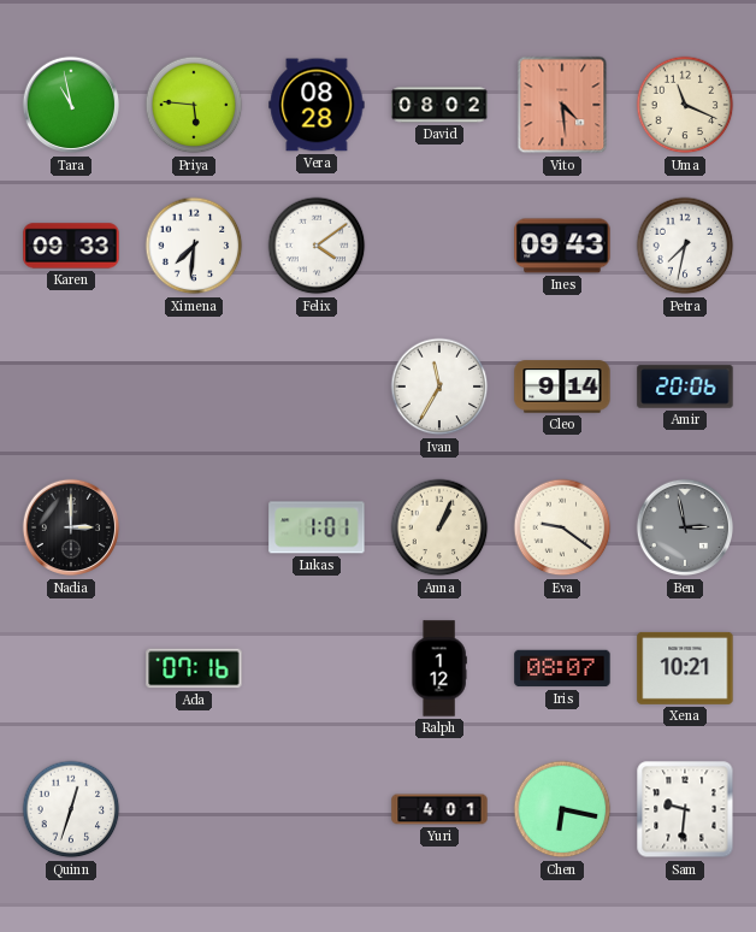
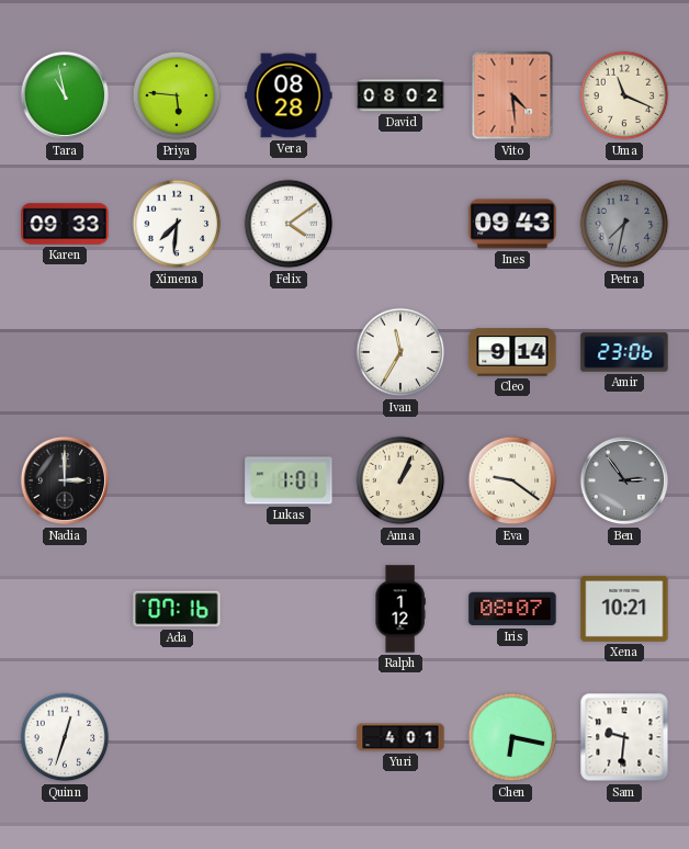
Petra dial: white -> grey (624, 224)
Amir: 20:06 -> 23:06 (624, 352)
Ben: 2:58 -> 2:54 (624, 480)
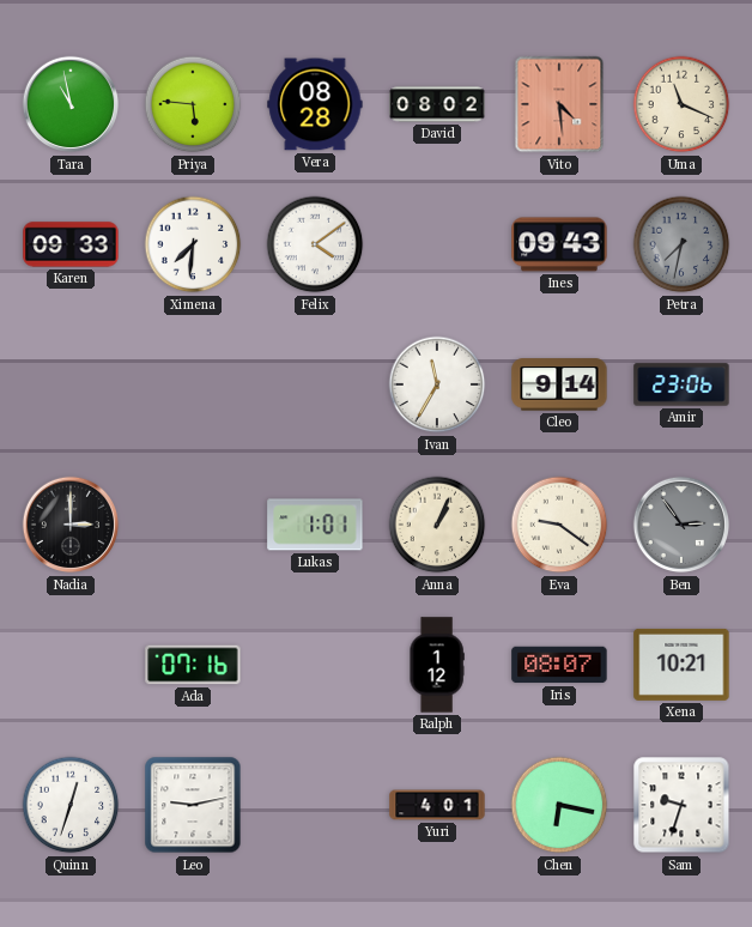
Leo: none -> 9:13 (193, 805)
Sam: 9:31 -> 9:33 (681, 805)
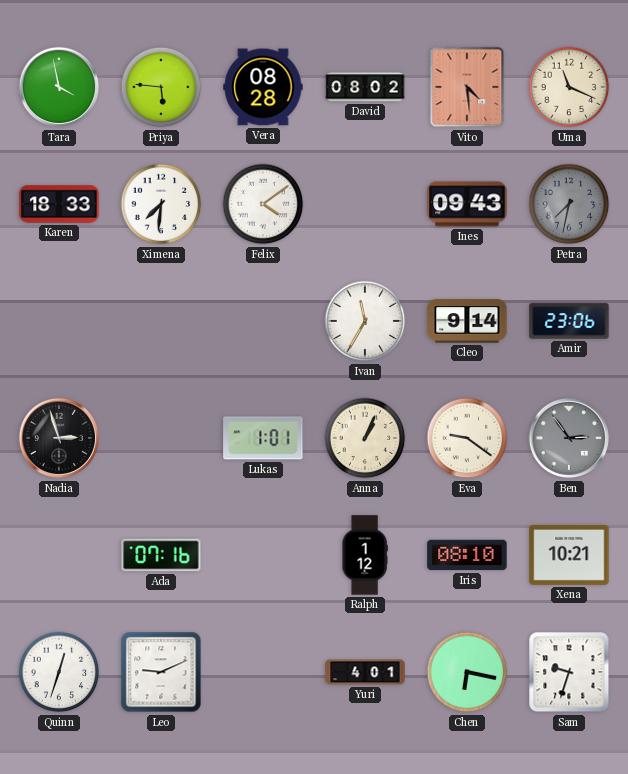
Tara: 10:58 -> 3:58 (59, 87)
Karen: 09:33 -> 18:33 (59, 204)
Nadia: 3:00 -> 2:57 (59, 438)
Iris: 08:07 -> 08:10 (467, 555)
Leo: 9:13 -> 9:11 (161, 672)
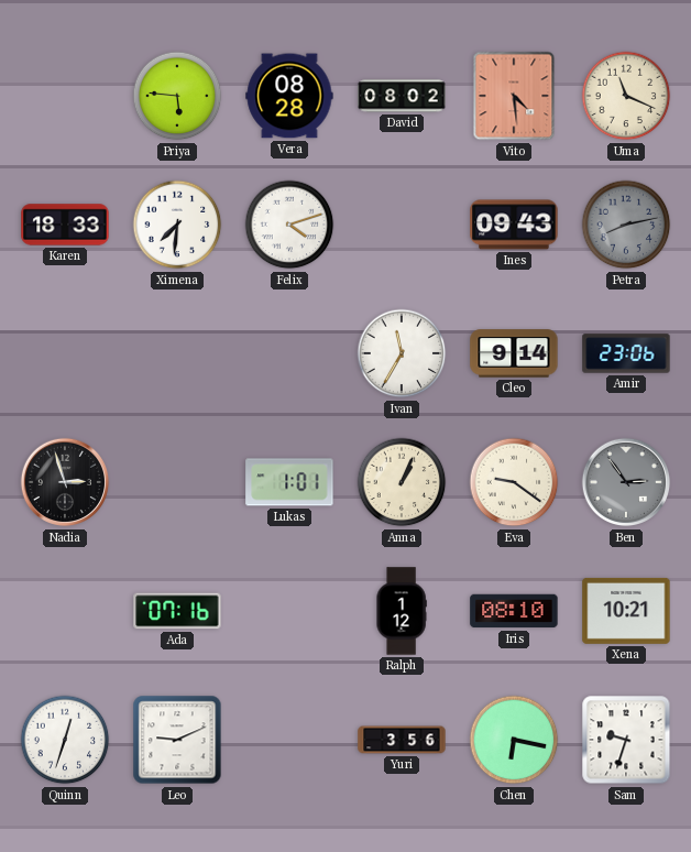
Tara: 3:58 -> none (59, 87)
Felix: 4:09 -> 4:12 (289, 225)
Petra: 7:32 -> 8:13 (626, 225)
Yuri: 4:01 -> 3:56 (402, 740)
